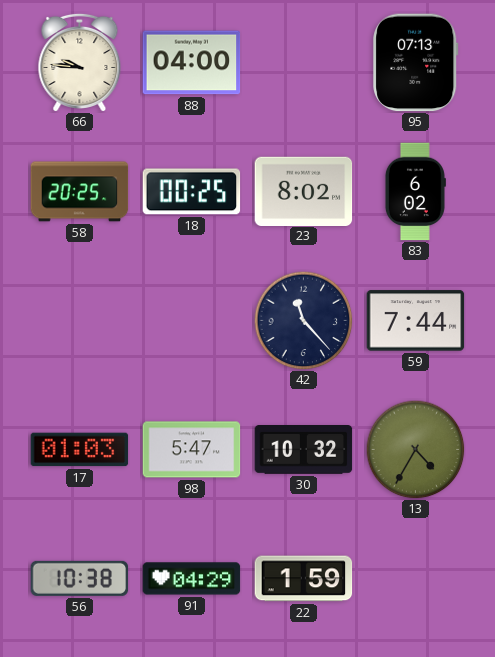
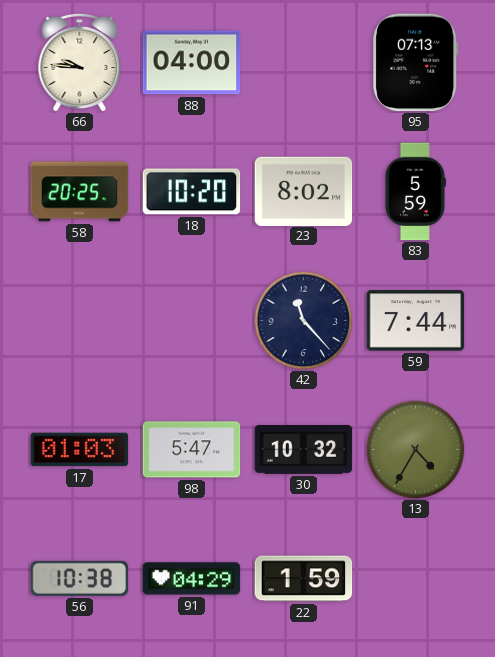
18: 00:25 -> 10:20 (192, 192)
83: 6:02 -> 5:59 (415, 192)
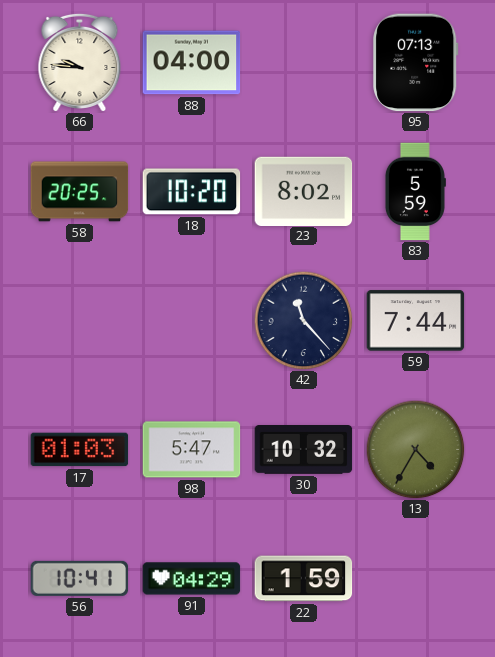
56: 10:38 -> 10:41 (80, 578)
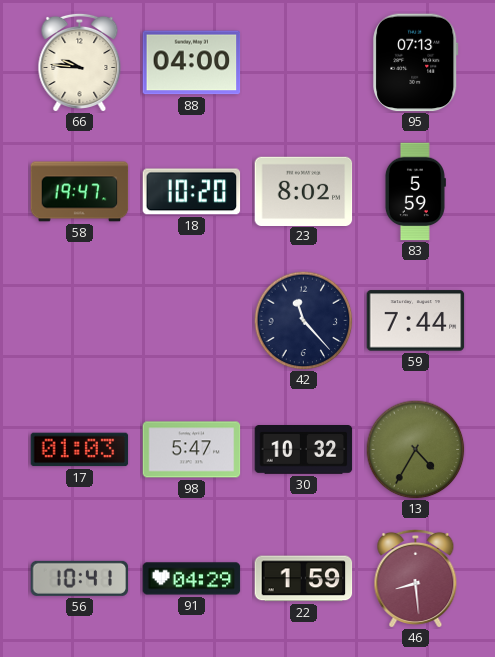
58: 20:25 -> 19:47 (80, 192)
46: none -> 8:29 (416, 578)
